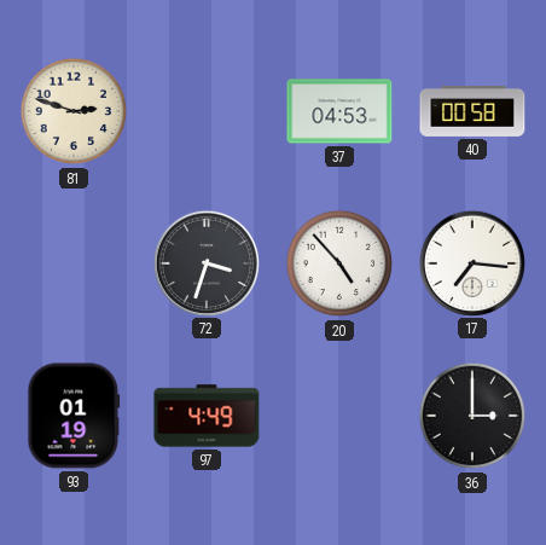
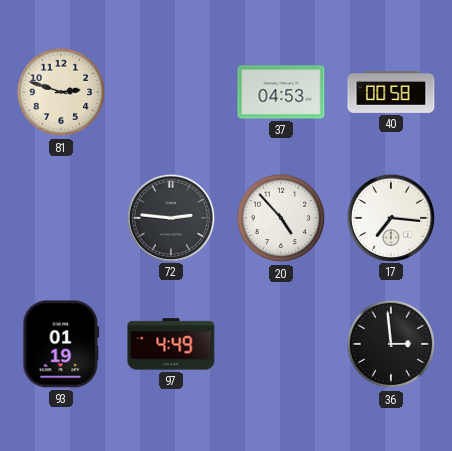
72: 3:33 -> 2:46 (170, 217)
36: 3:00 -> 2:59 (391, 344)
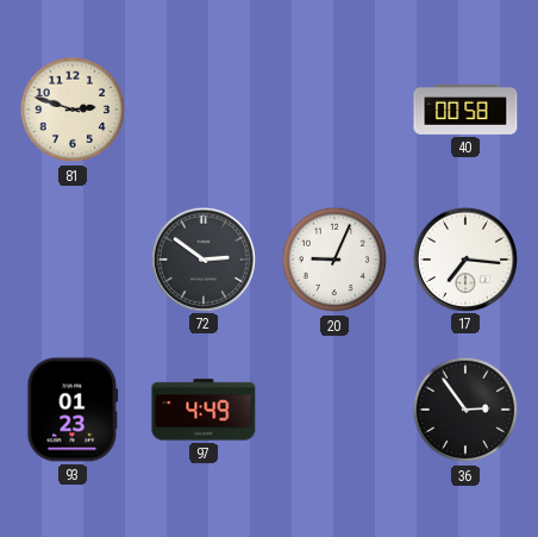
37: 04:53 -> none (281, 92)
72: 2:46 -> 2:51 (202, 258)
20: 4:53 -> 9:04 (334, 260)
93: 01:19 -> 01:23 (73, 410)
36: 2:59 -> 2:54 (465, 410)
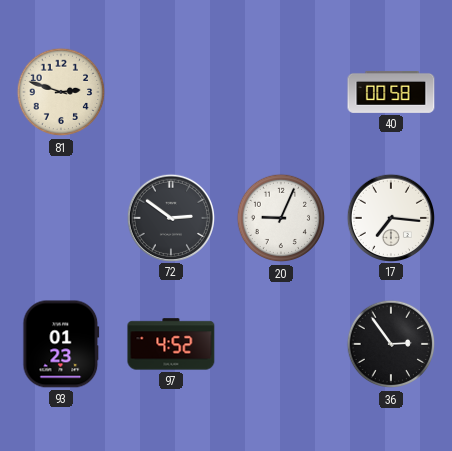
97: 4:49 -> 4:52 (171, 344)
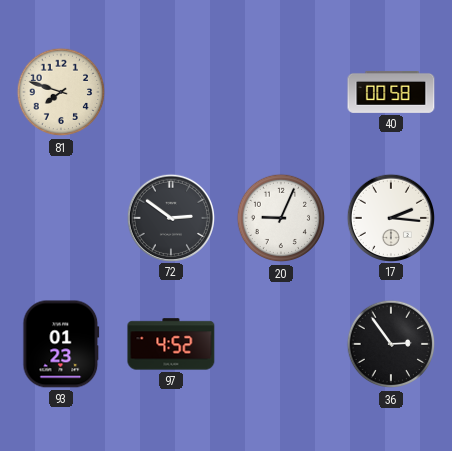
81: 2:48 -> 7:48 (61, 92)
17: 7:16 -> 2:16 (390, 217)
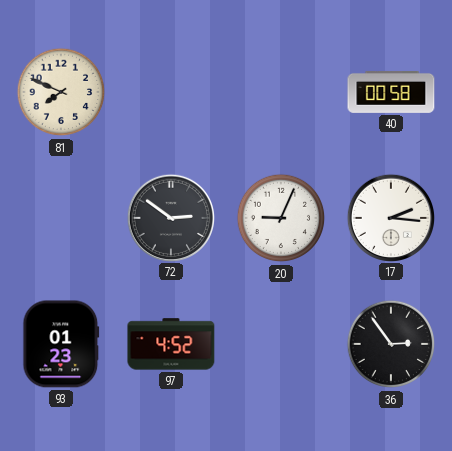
81: 7:48 -> 7:49 (61, 92)
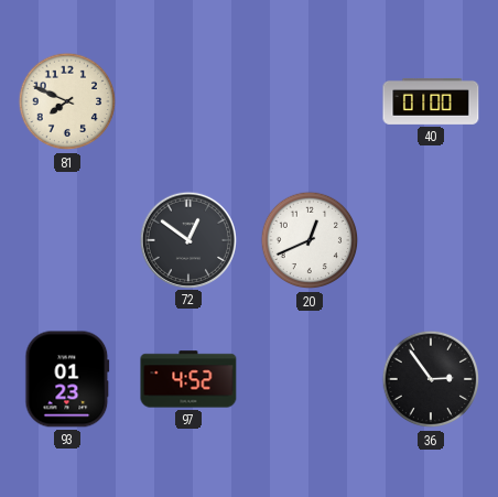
40: 00:58 -> 01:00 (431, 101)
72: 2:51 -> 12:51 (187, 239)
20: 9:04 -> 12:41 (310, 240)
17: 2:16 -> none (390, 217)
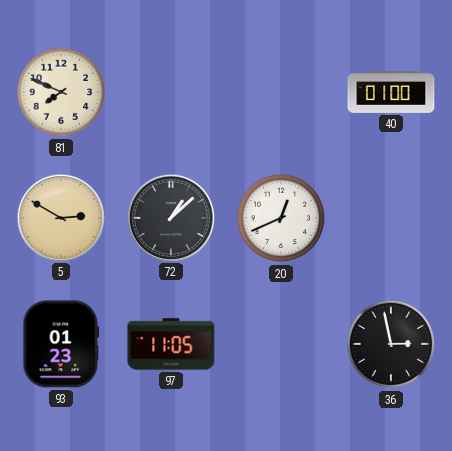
5: none -> 2:50 (60, 217)
72: 12:51 -> 1:08 (170, 217)
97: 4:52 -> 11:05 (171, 344)
36: 2:54 -> 2:58 (391, 344)
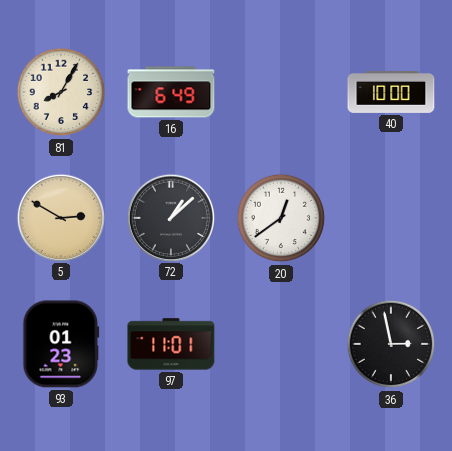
81: 7:49 -> 8:05 (61, 92)
16: none -> 6:49 (171, 92)
40: 01:00 -> 10:00 (391, 92)
20: 12:41 -> 12:39 (281, 218)
97: 11:05 -> 11:01 (171, 344)
